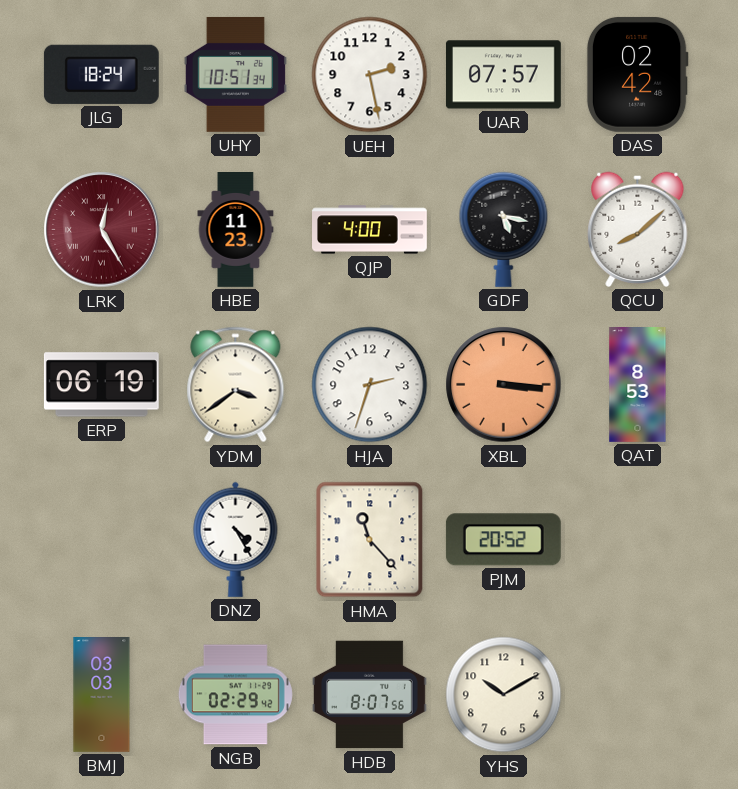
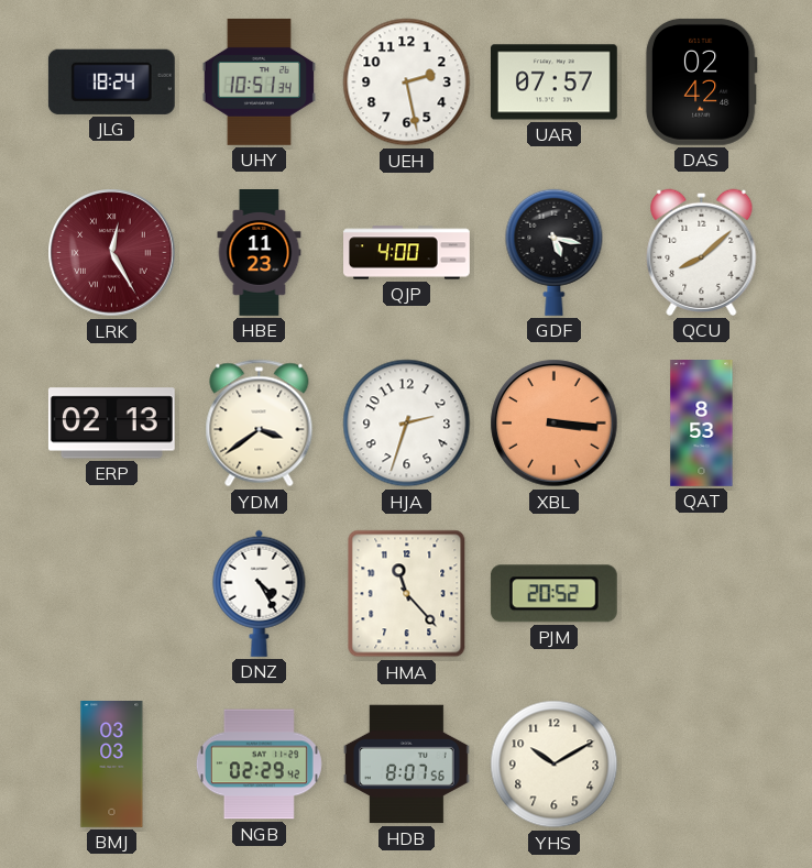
ERP: 06:19 -> 02:13 (111, 424)
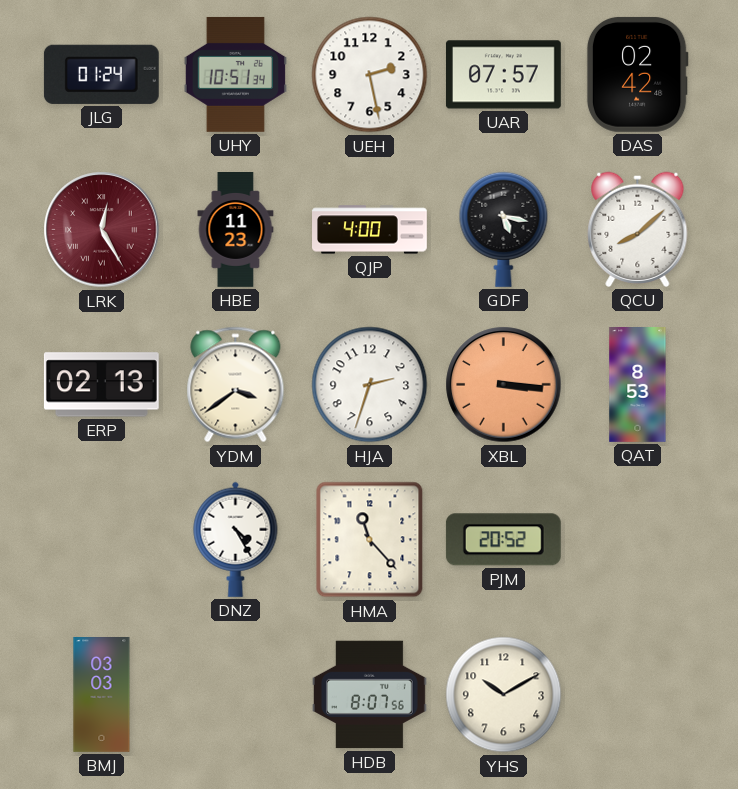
JLG: 18:24 -> 01:24 (101, 74)
NGB: 02:29 -> none (259, 765)
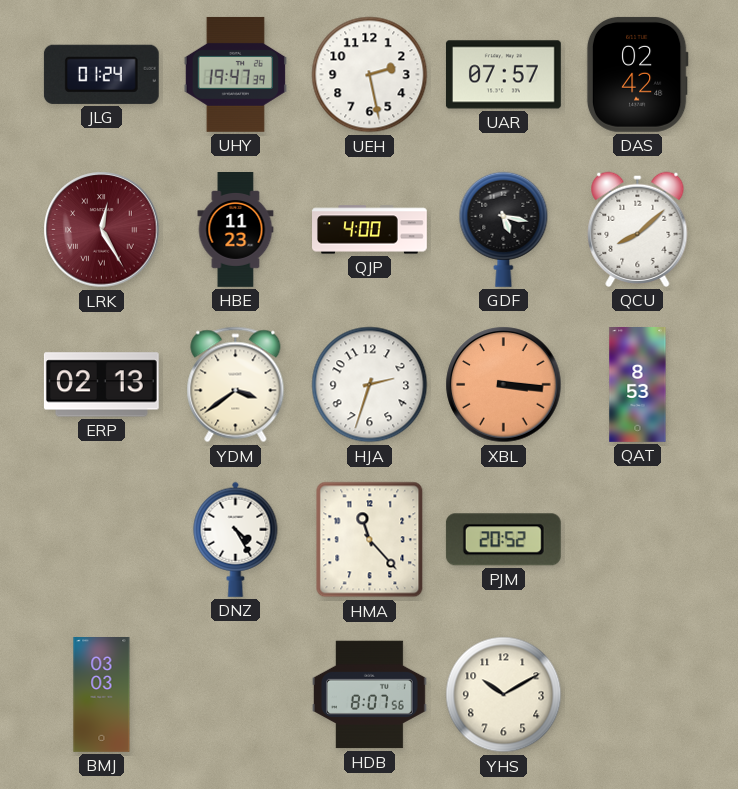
UHY: 10:51 -> 19:47 (235, 74)
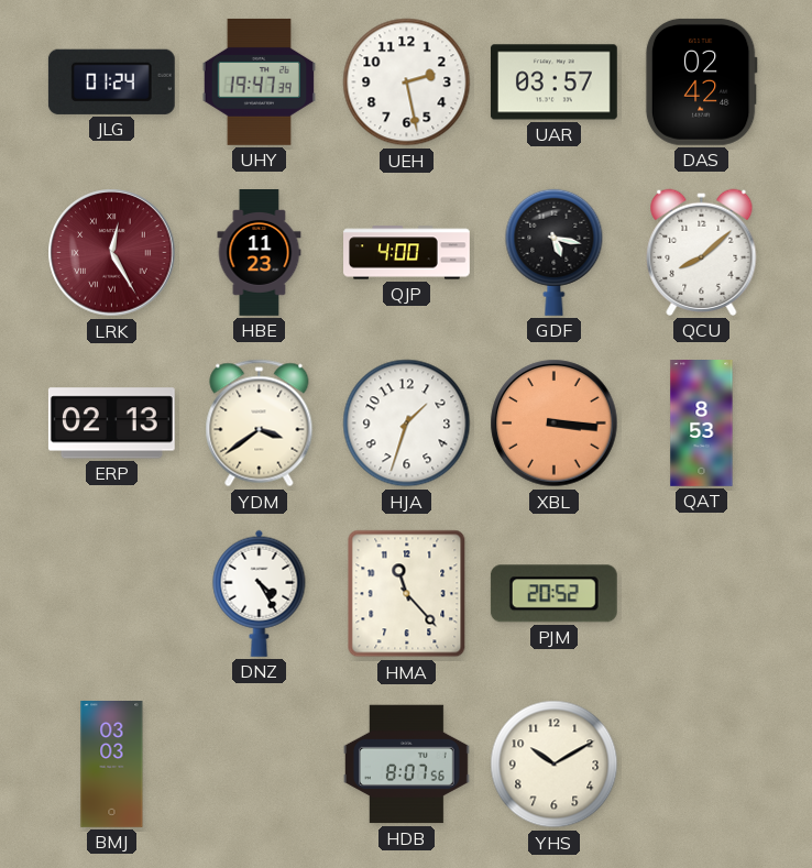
UAR: 07:57 -> 03:57 (553, 83)
HJA: 2:33 -> 1:33 (407, 424)
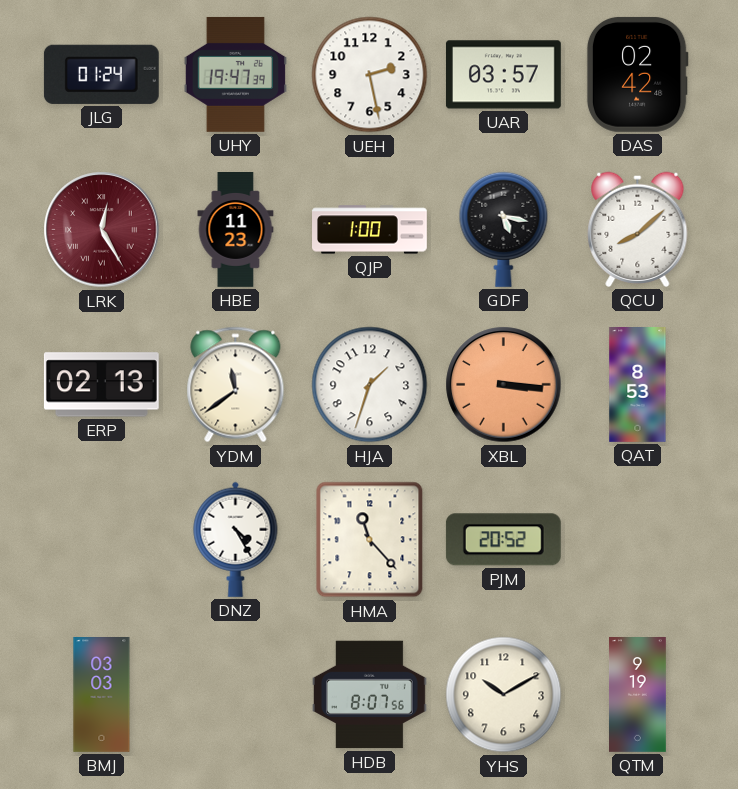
QJP: 4:00 -> 1:00 (370, 230)
YDM: 3:39 -> 11:39 (236, 385)
QTM: none -> 9:19 (638, 695)
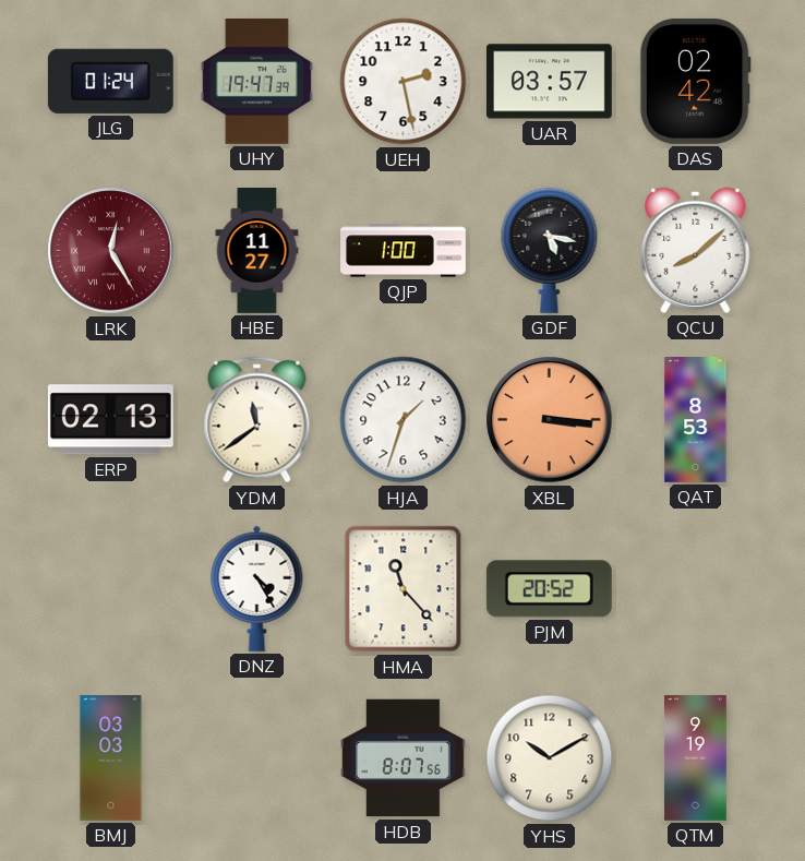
HBE: 11:23 -> 11:27 (257, 251)
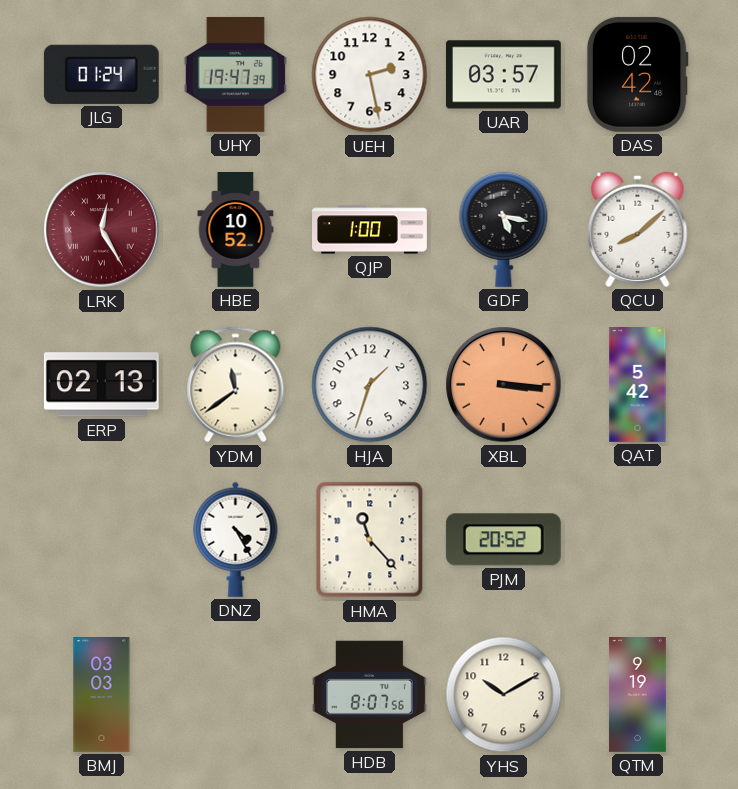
HBE: 11:27 -> 10:52 (236, 230)
QAT: 8:53 -> 5:42 (638, 385)
